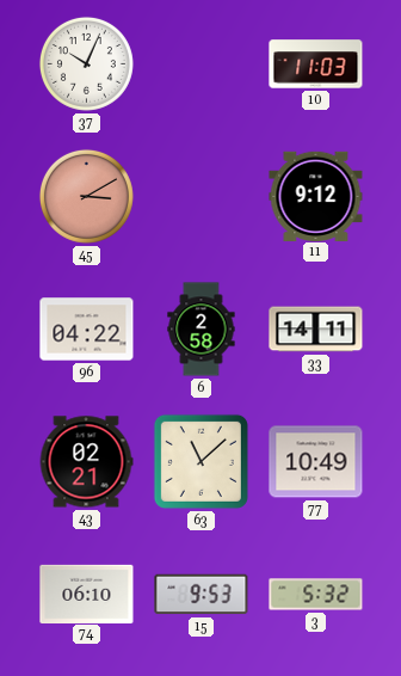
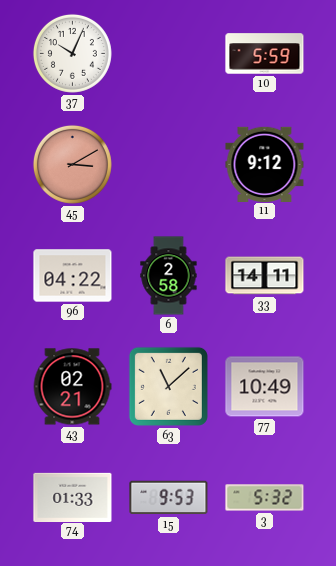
10: 11:03 -> 5:59 (265, 54)
74: 06:10 -> 01:33 (73, 497)
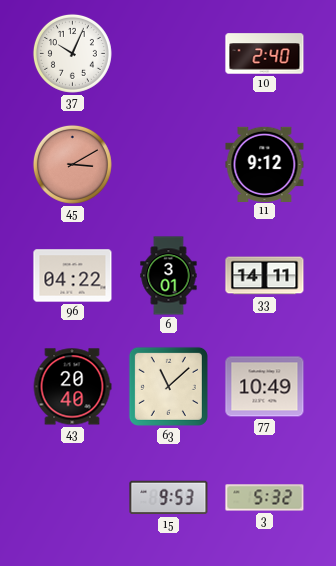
10: 5:59 -> 2:40 (265, 54)
6: 2:58 -> 3:01 (169, 276)
43: 02:21 -> 20:40 (72, 387)
74: 01:33 -> none (73, 497)
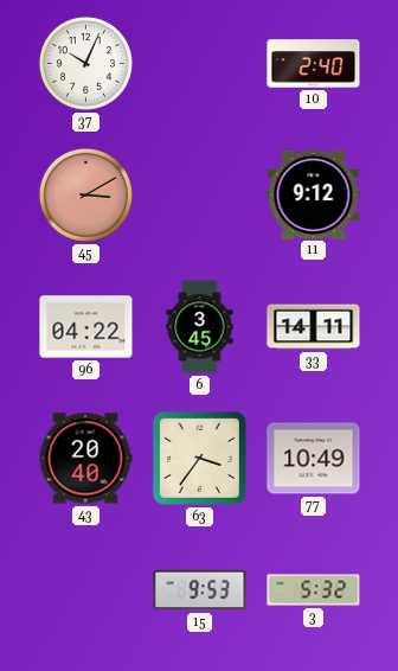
6: 3:01 -> 3:45 (200, 327)
63: 11:08 -> 3:36 (199, 458)
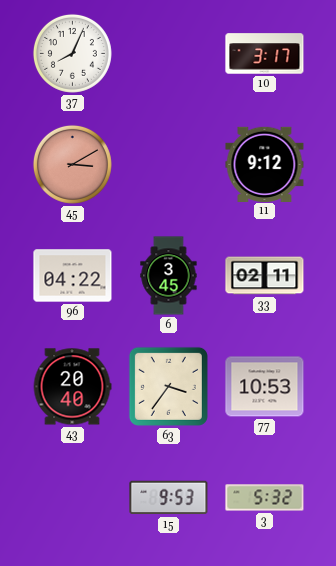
37: 10:04 -> 8:04 (72, 53)
10: 2:40 -> 3:17 (265, 54)
33: 14:11 -> 02:11 (265, 276)
77: 10:49 -> 10:53 (265, 387)
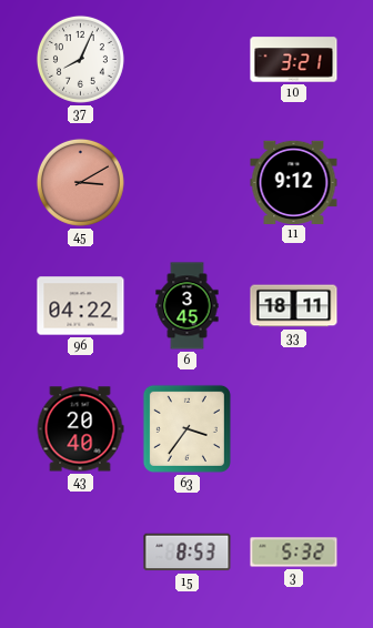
10: 3:17 -> 3:21 (294, 60)
33: 02:11 -> 18:11 (294, 306)
77: 10:53 -> none (265, 387)
15: 9:53 -> 8:53 (188, 553)
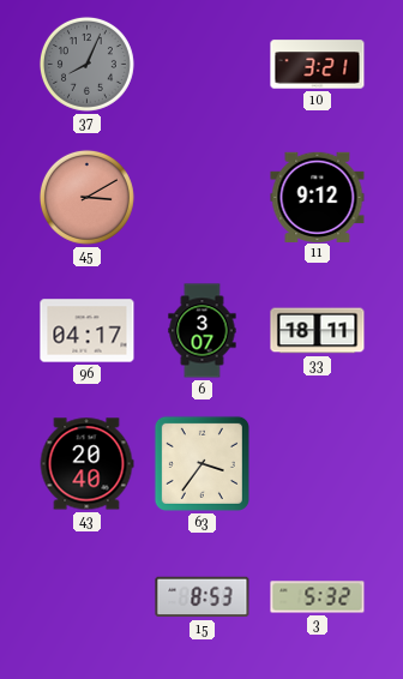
37 dial: white -> grey (86, 64)
96: 04:22 -> 04:17 (88, 331)
6: 3:45 -> 3:07 (203, 331)
